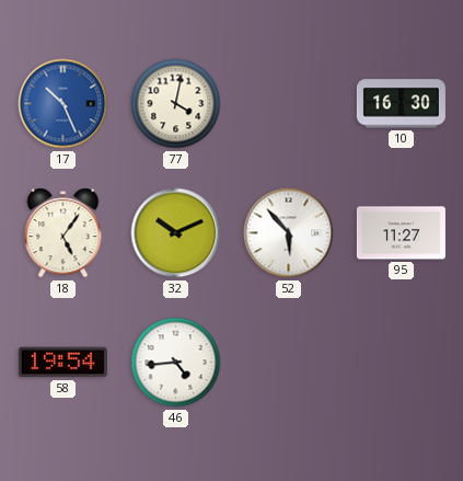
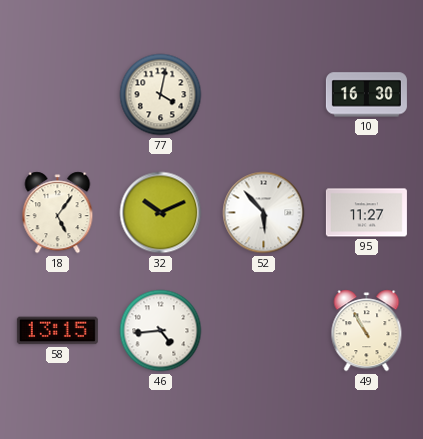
17: 10:26 -> none (63, 104)
58: 19:54 -> 13:15 (57, 331)
49: none -> 10:55 (367, 331)
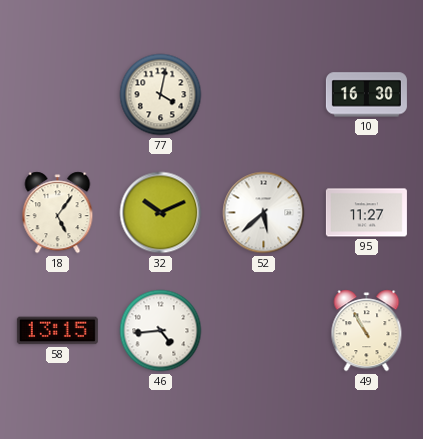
52: 5:53 -> 5:38 (264, 213)
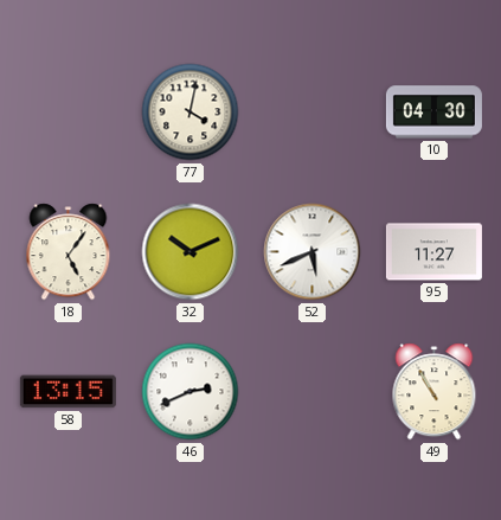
10: 16:30 -> 04:30 (433, 113)
52: 5:38 -> 5:41 (313, 252)
46: 4:44 -> 2:41 (191, 392)
